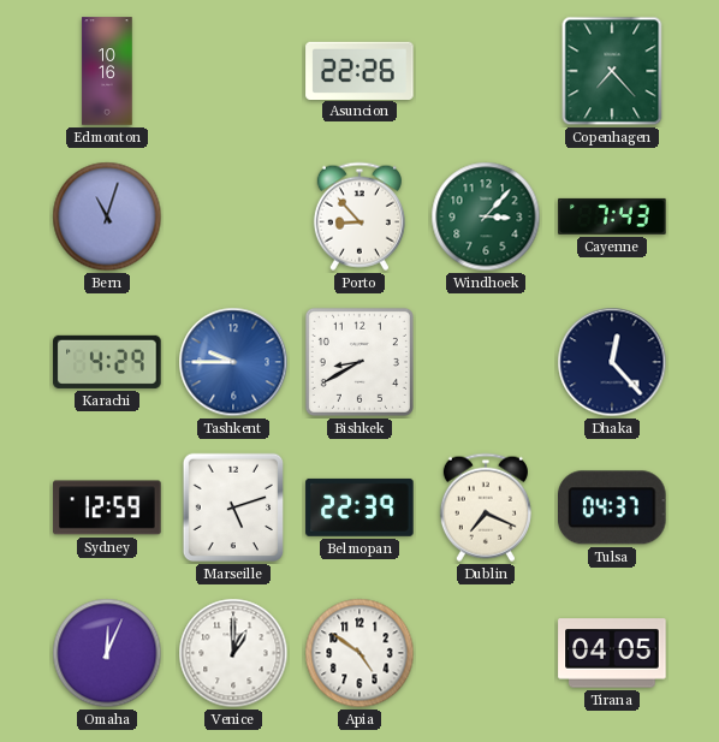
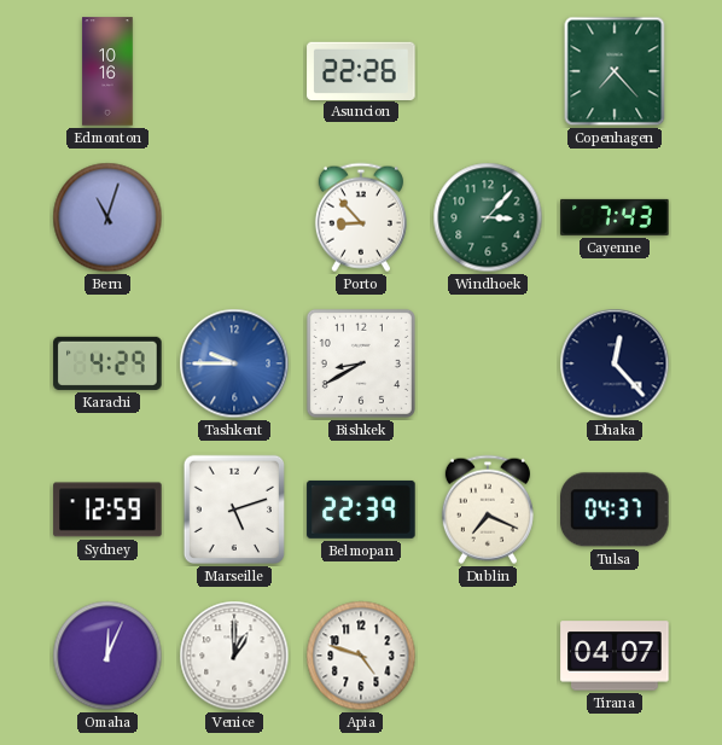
Apia: 4:51 -> 4:48 (361, 656)
Tirana: 04:05 -> 04:07 (615, 656)
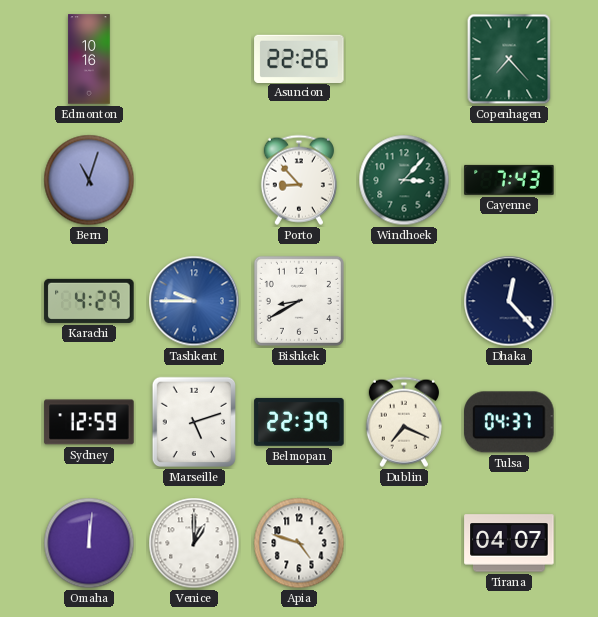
Omaha: 12:04 -> 12:01 (89, 543)
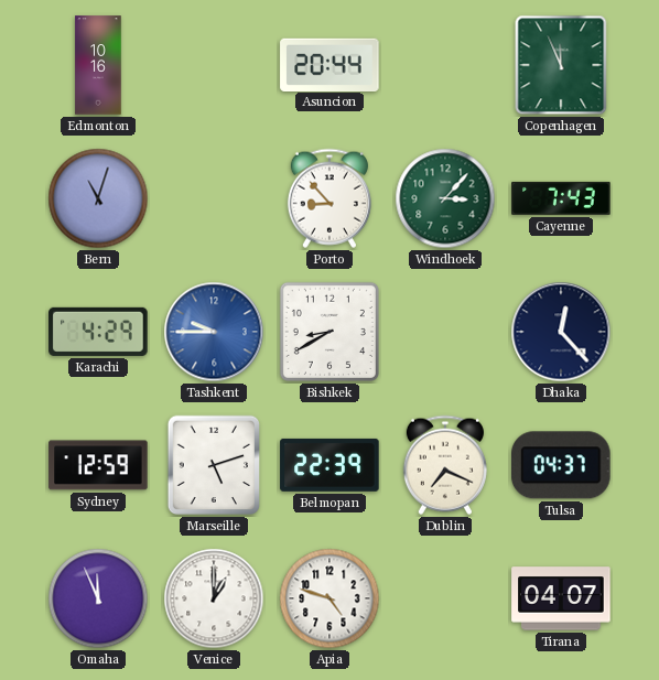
Asuncion: 22:26 -> 20:44 (329, 64)
Copenhagen: 7:23 -> 11:56 (561, 65)
Omaha: 12:01 -> 11:56 (98, 598)
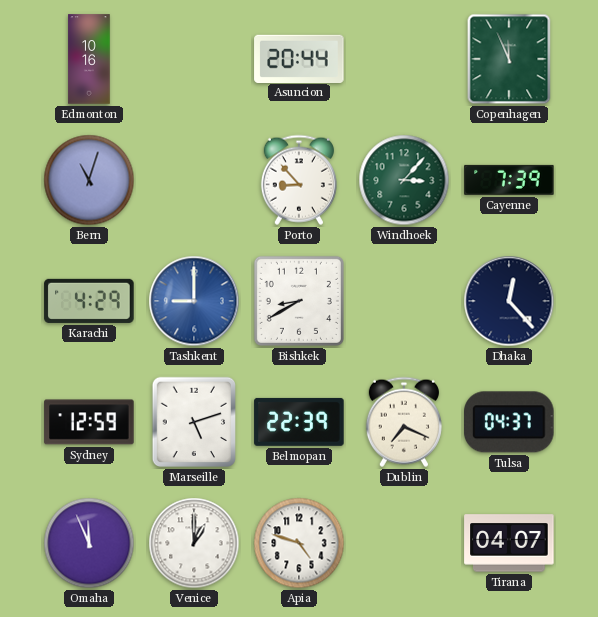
Cayenne: 7:43 -> 7:39 (509, 180)
Tashkent: 9:45 -> 9:00 (194, 301)
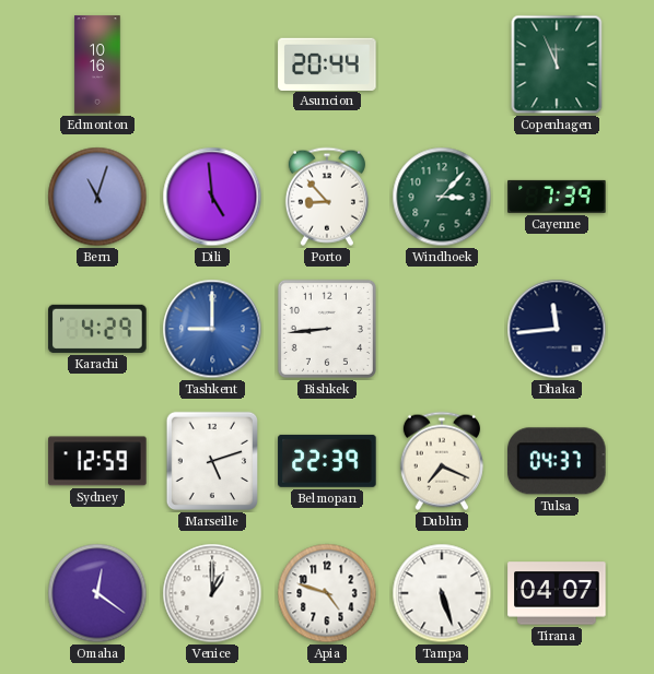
Dili: none -> 4:59 (212, 197)
Bishkek: 8:40 -> 8:44 (327, 329)
Dhaka: 12:23 -> 11:44 (557, 329)
Omaha: 11:56 -> 12:21 (97, 593)
Tampa: none -> 5:27 (442, 593)
